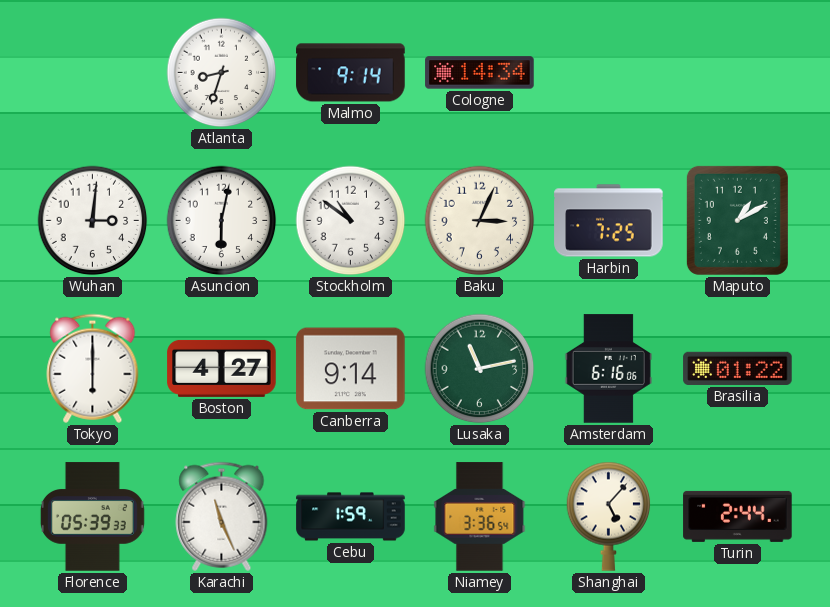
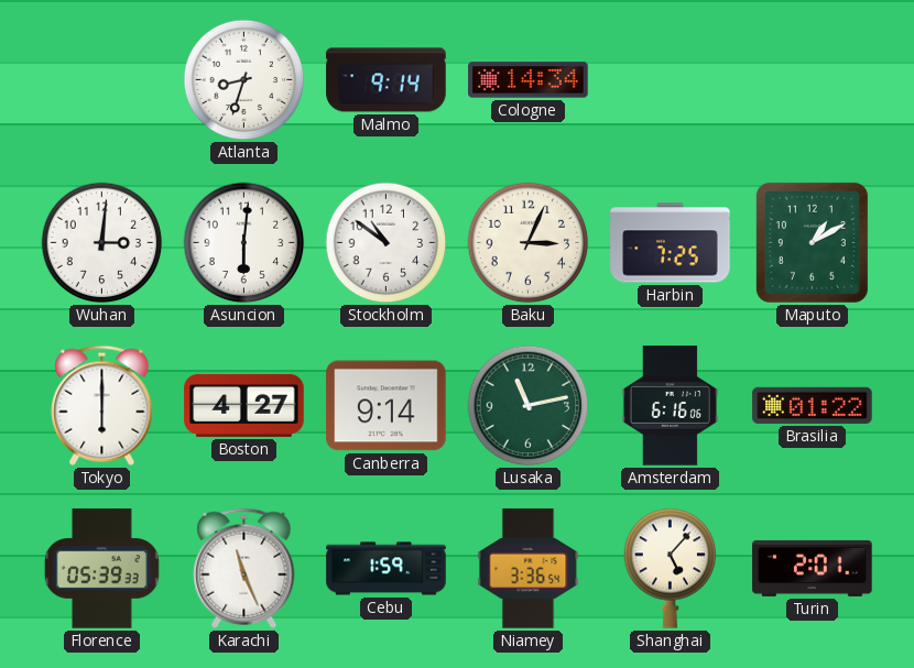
Asuncion: 6:02 -> 6:01 (244, 243)
Turin: 2:44 -> 2:01 (813, 568)
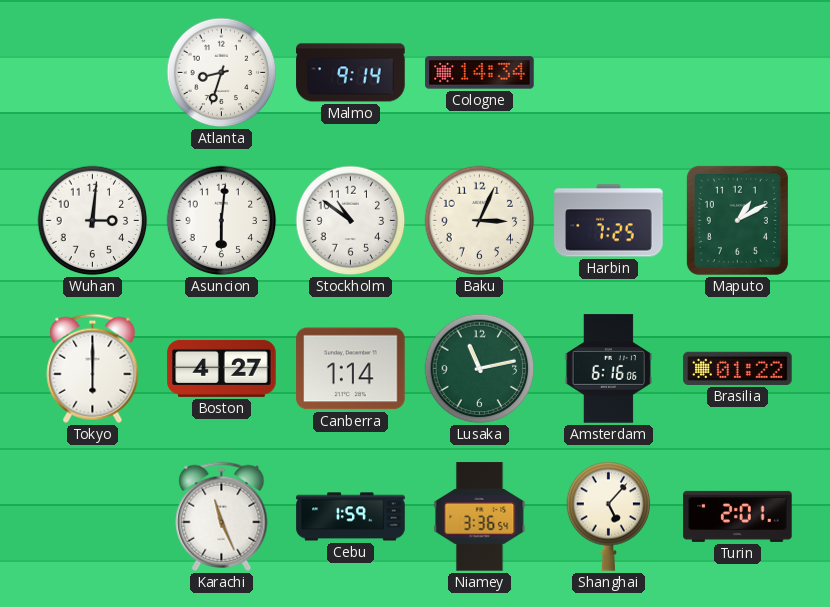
Canberra: 9:14 -> 1:14 (351, 369)
Florence: 05:39 -> none (101, 569)
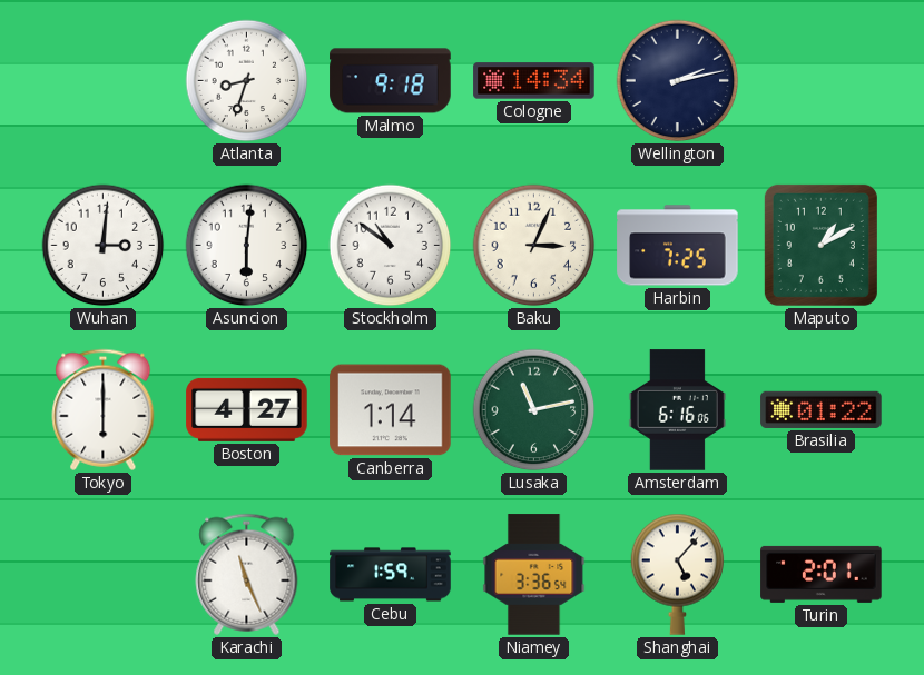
Malmo: 9:14 -> 9:18 (391, 81)
Wellington: none -> 2:13 (678, 81)
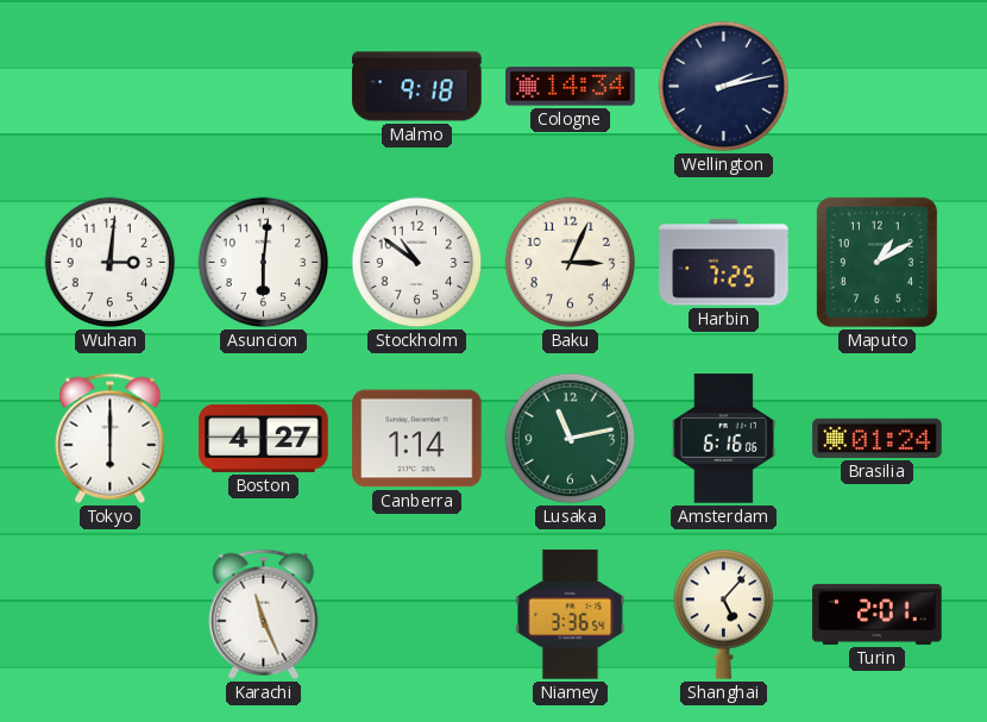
Atlanta: 8:33 -> none (247, 81)
Brasilia: 01:22 -> 01:24 (878, 438)
Cebu: 1:59 -> none (391, 575)
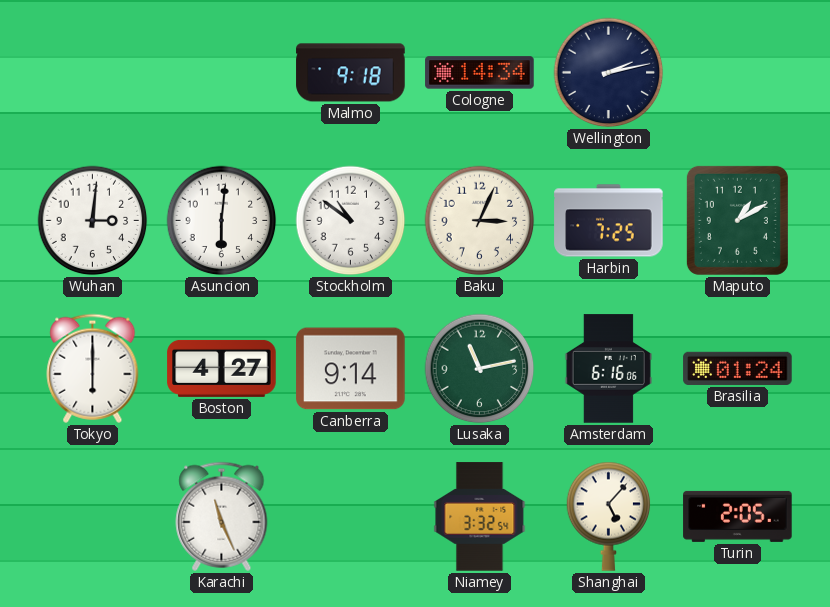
Canberra: 1:14 -> 9:14 (351, 369)
Niamey: 3:36 -> 3:32 (480, 517)
Turin: 2:01 -> 2:05 (738, 516)
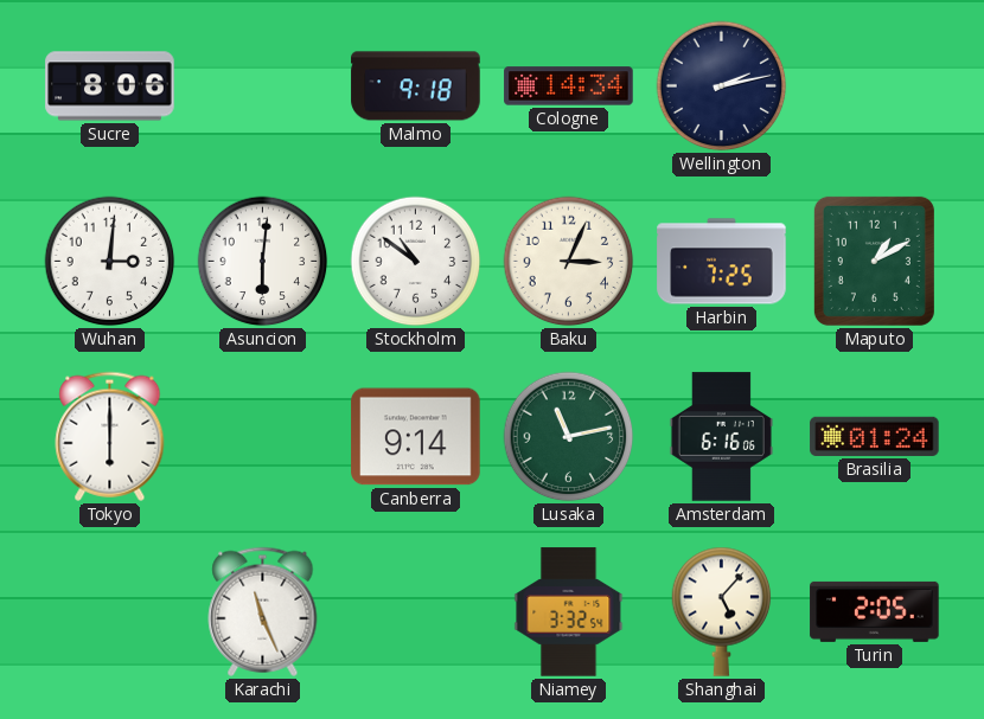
Sucre: none -> 8:06 (110, 86)
Boston: 4:27 -> none (222, 368)
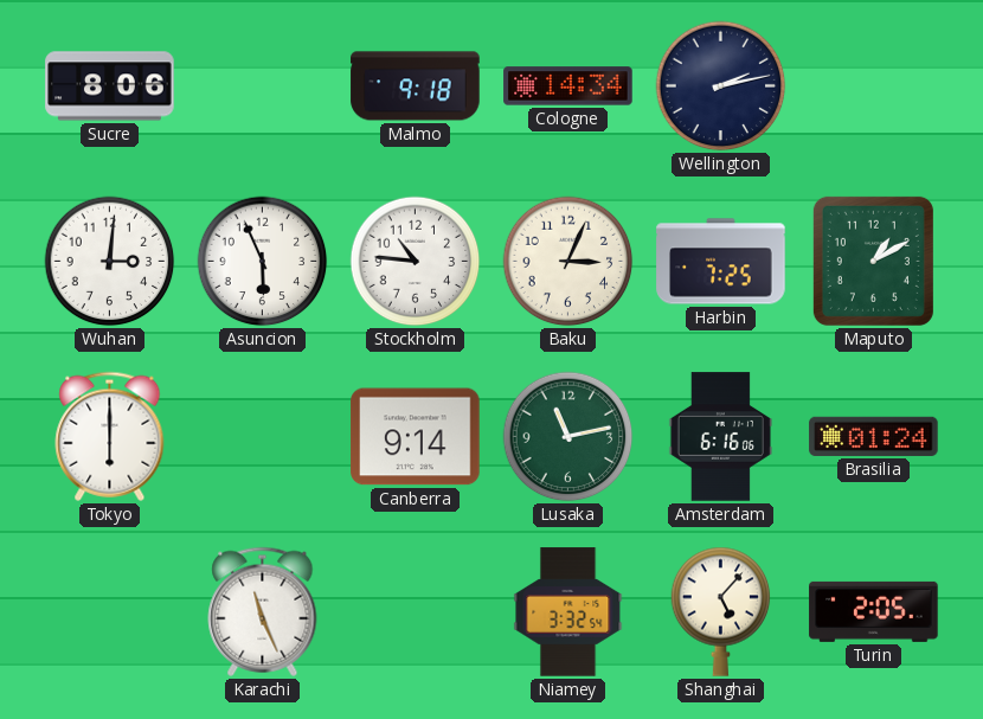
Asuncion: 6:01 -> 5:56 (263, 262)
Stockholm: 10:51 -> 10:46 (416, 262)
